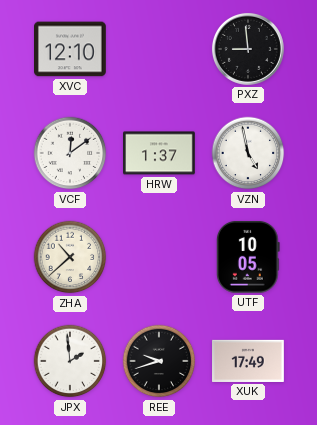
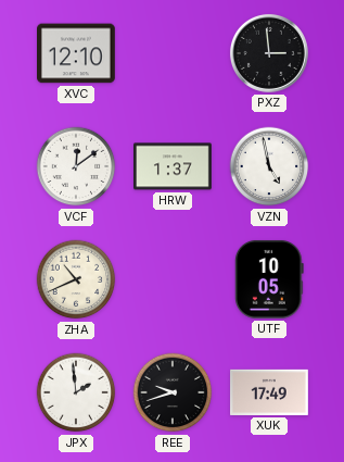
PXZ: 8:59 -> 2:59 (269, 53)
ZHA: 10:38 -> 10:41 (76, 279)
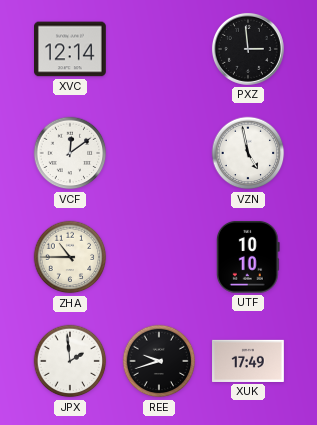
XVC: 12:10 -> 12:14 (71, 49)
HRW: 1:37 -> none (174, 166)
ZHA: 10:41 -> 10:45 (70, 257)
UTF: 10:05 -> 10:10 (248, 257)
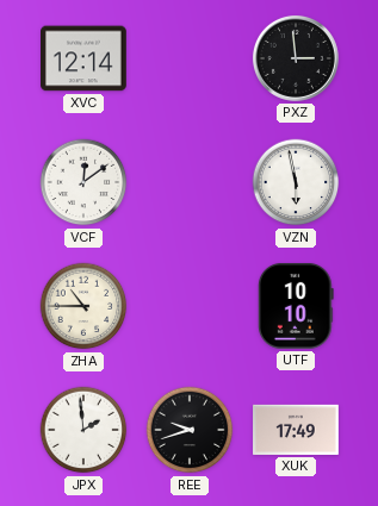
VZN: 4:58 -> 5:58 (296, 182)
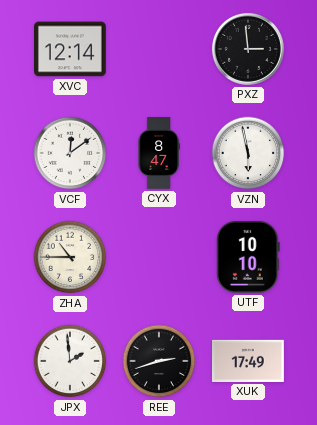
CYX: none -> 8:47 (159, 153)
REE: 9:42 -> 2:42 (159, 361)
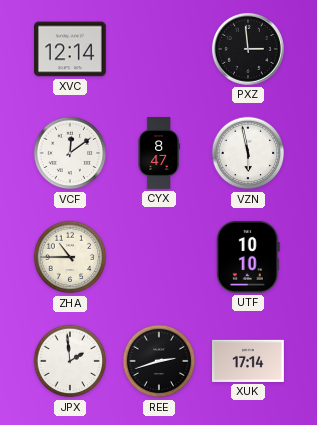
XUK: 17:49 -> 17:14 (249, 361)
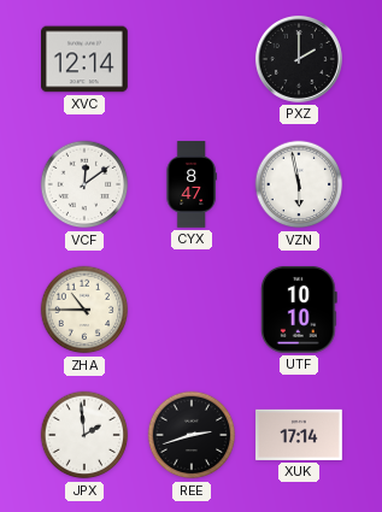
PXZ: 2:59 -> 2:00 (299, 59)
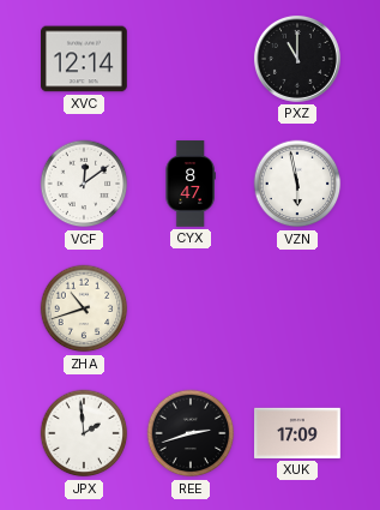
PXZ: 2:00 -> 11:00 (297, 59)
ZHA: 10:45 -> 10:42 (84, 308)
UTF: 10:10 -> none (299, 310)
XUK: 17:14 -> 17:09 (298, 433)
